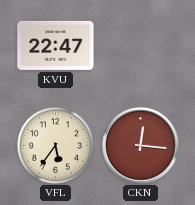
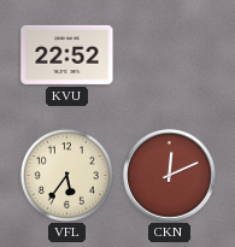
KVU: 22:47 -> 22:52 (67, 54)
CKN: 12:16 -> 12:11 (170, 176)
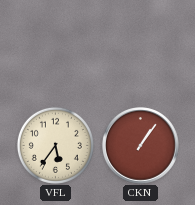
KVU: 22:52 -> none (67, 54)
CKN: 12:11 -> 1:06 (141, 146)
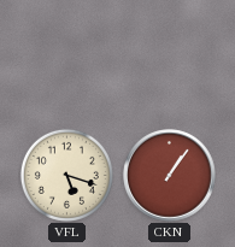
VFL: 5:36 -> 5:18 (66, 175)
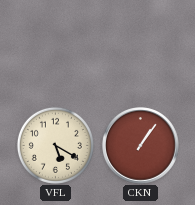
VFL: 5:18 -> 5:20 (55, 145)
